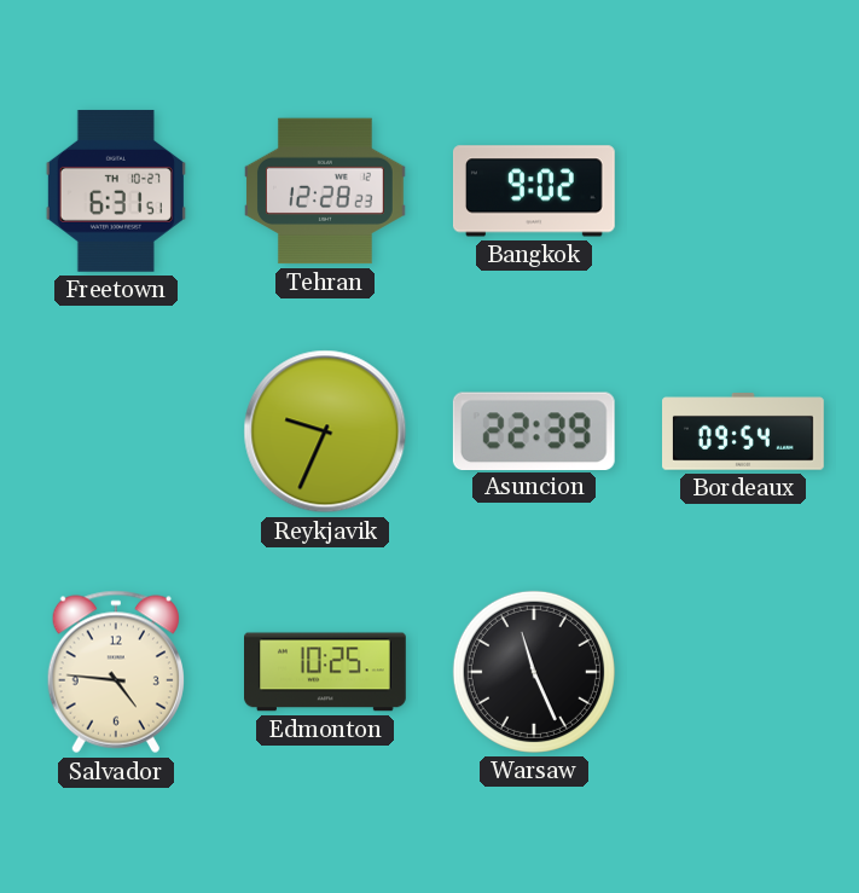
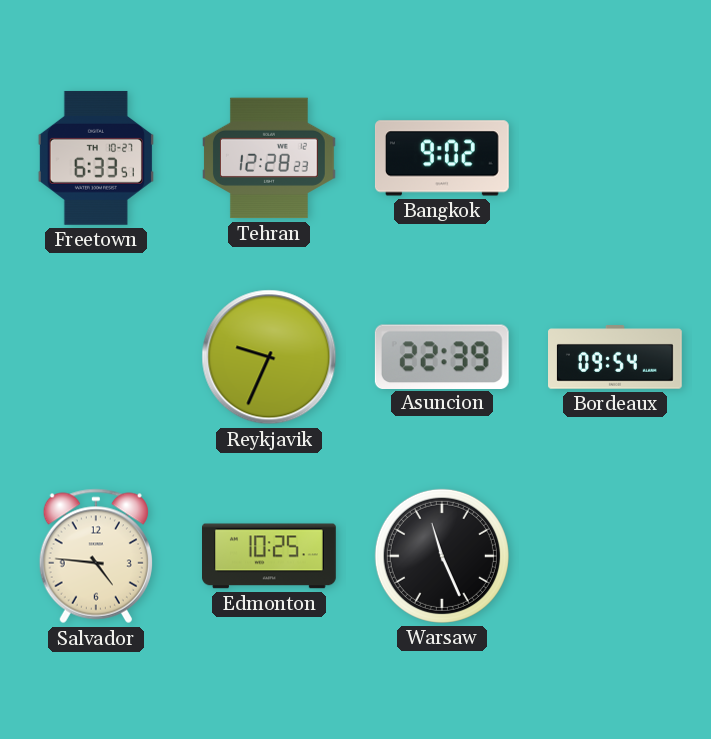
Freetown: 6:31 -> 6:33 (96, 158)
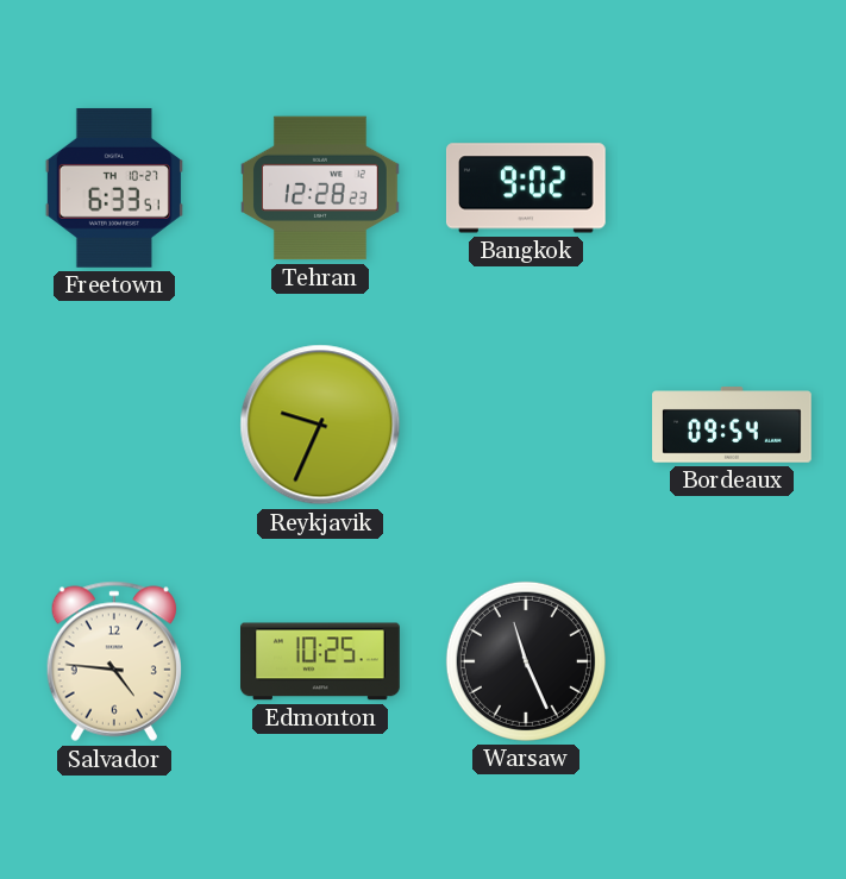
Asuncion: 22:39 -> none (442, 356)
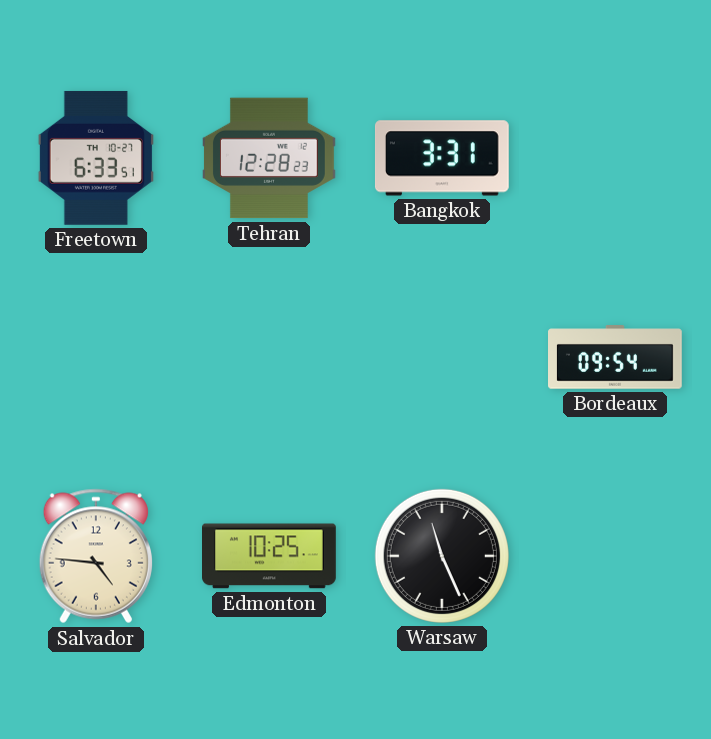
Bangkok: 9:02 -> 3:31 (442, 158)
Reykjavik: 9:34 -> none (320, 425)
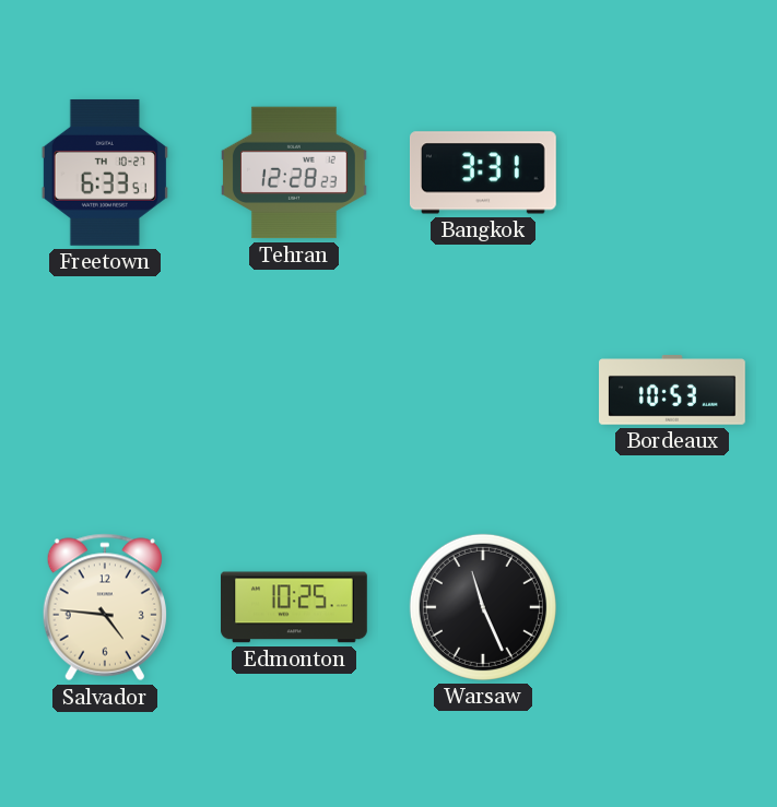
Bordeaux: 09:54 -> 10:53 (673, 390)
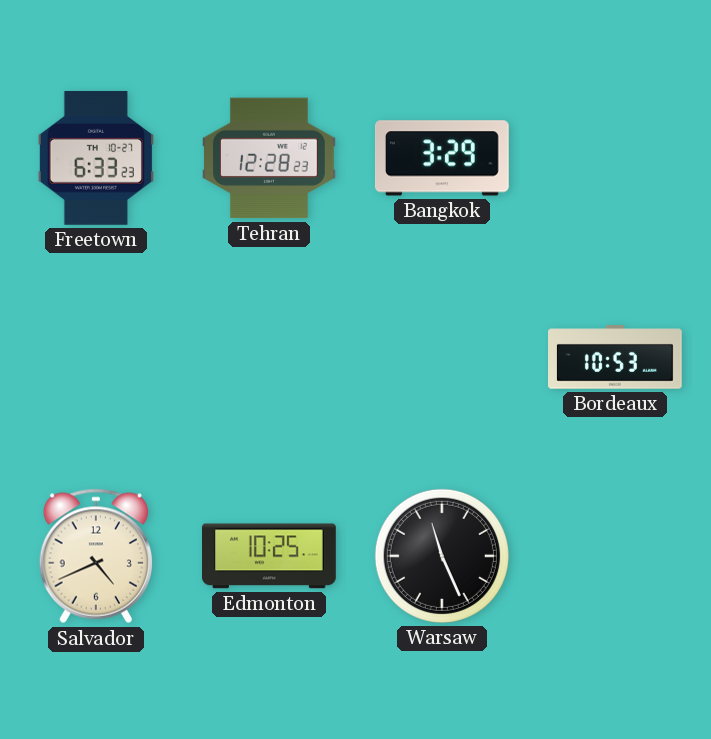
Freetown: 6:33:51 -> 6:33:23 (96, 158)
Bangkok: 3:31 -> 3:29 (442, 158)
Salvador: 4:46 -> 4:41 (96, 556)
